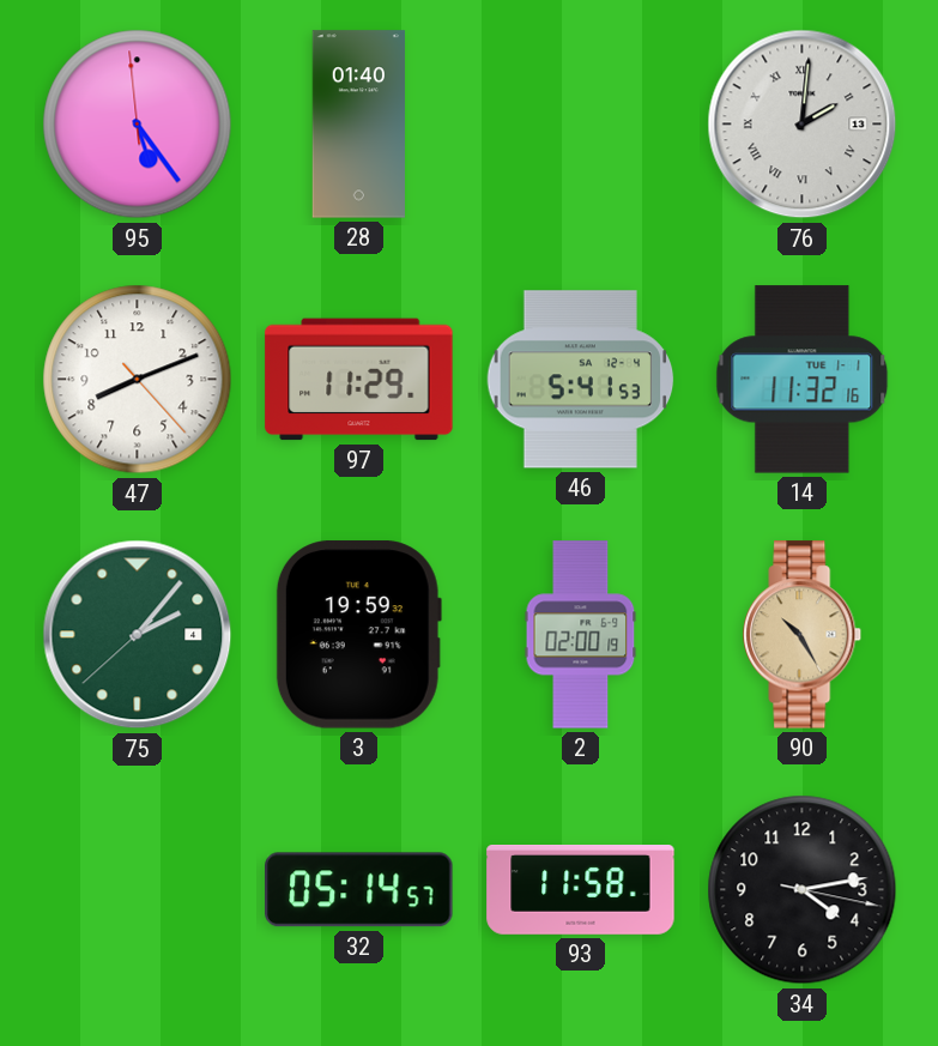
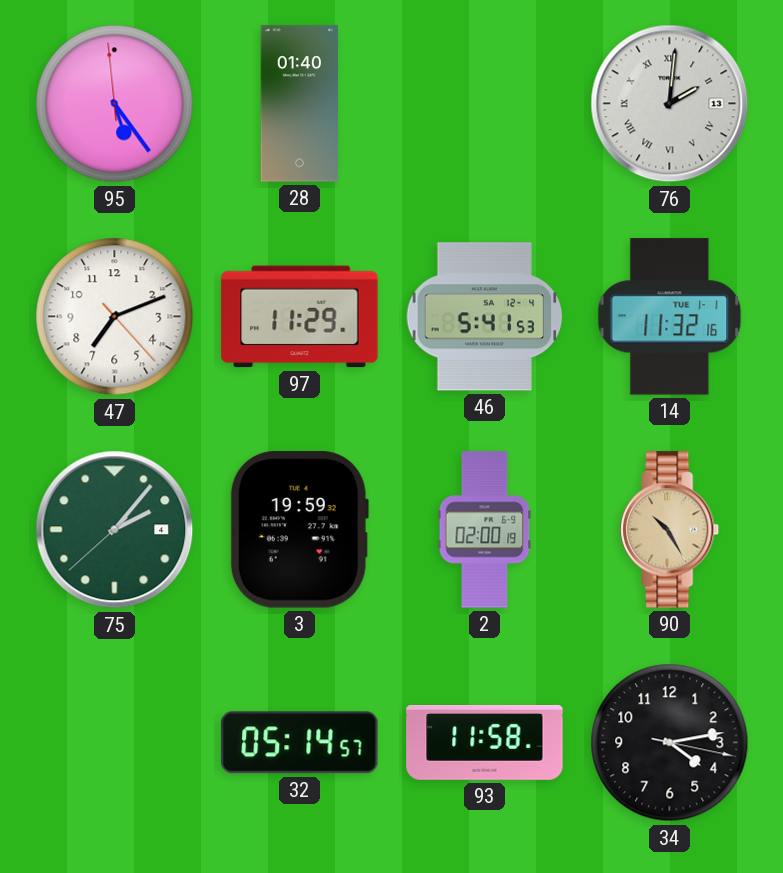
47: 8:11 -> 7:11 (115, 317)
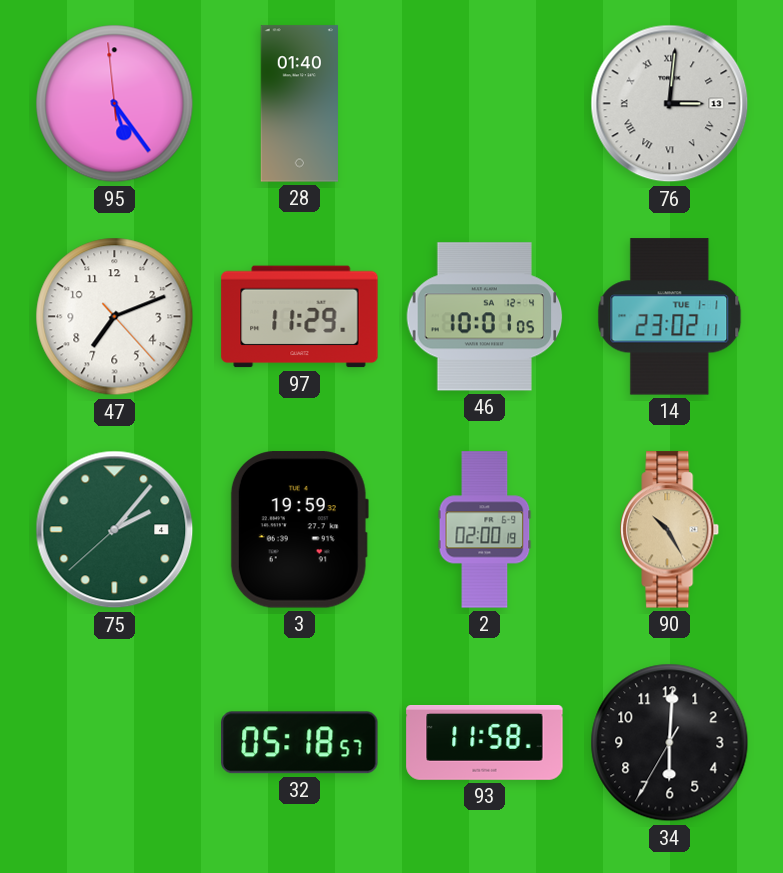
76: 2:01 -> 3:01 (670, 104)
46: 5:41 -> 10:01 (485, 317)
14: 11:32 -> 23:02 (670, 317)
32: 05:14 -> 05:18 (300, 743)
34: 4:13 -> 6:00 (670, 743)
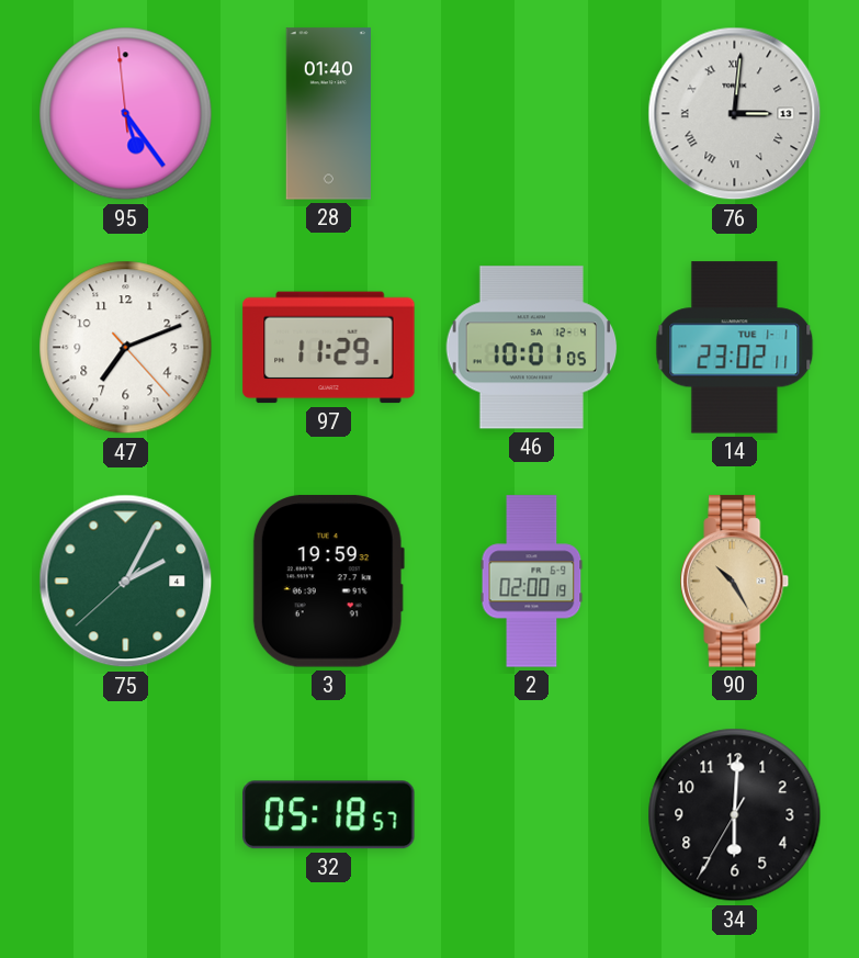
75: 2:06 -> 2:04 (126, 582)
93: 11:58 -> none (485, 743)
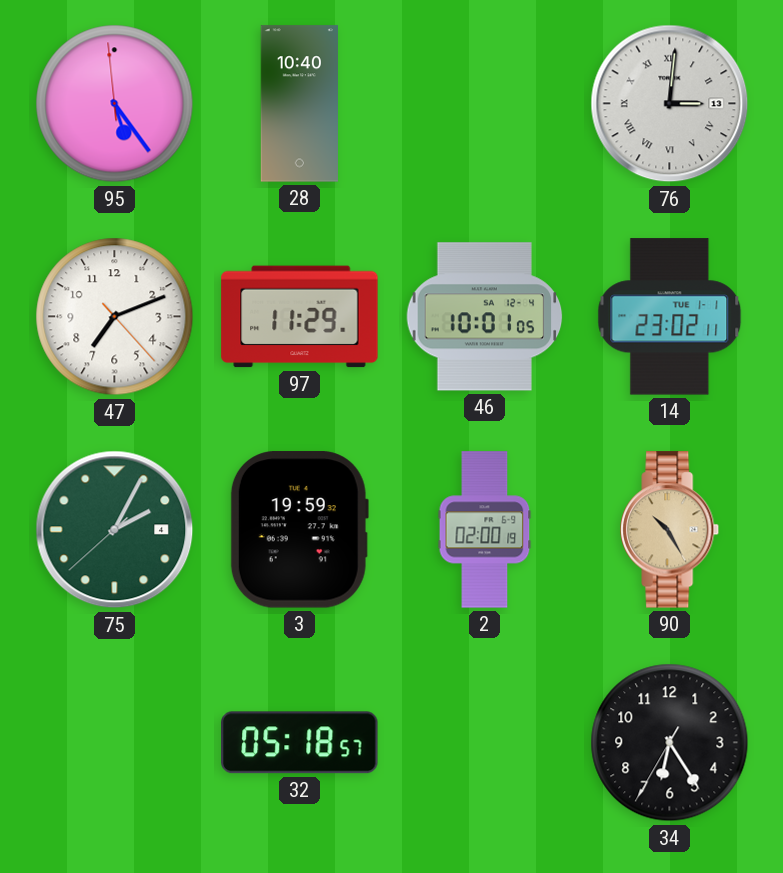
28: 01:40 -> 10:40 (299, 104)
34: 6:00 -> 6:24 (670, 743)
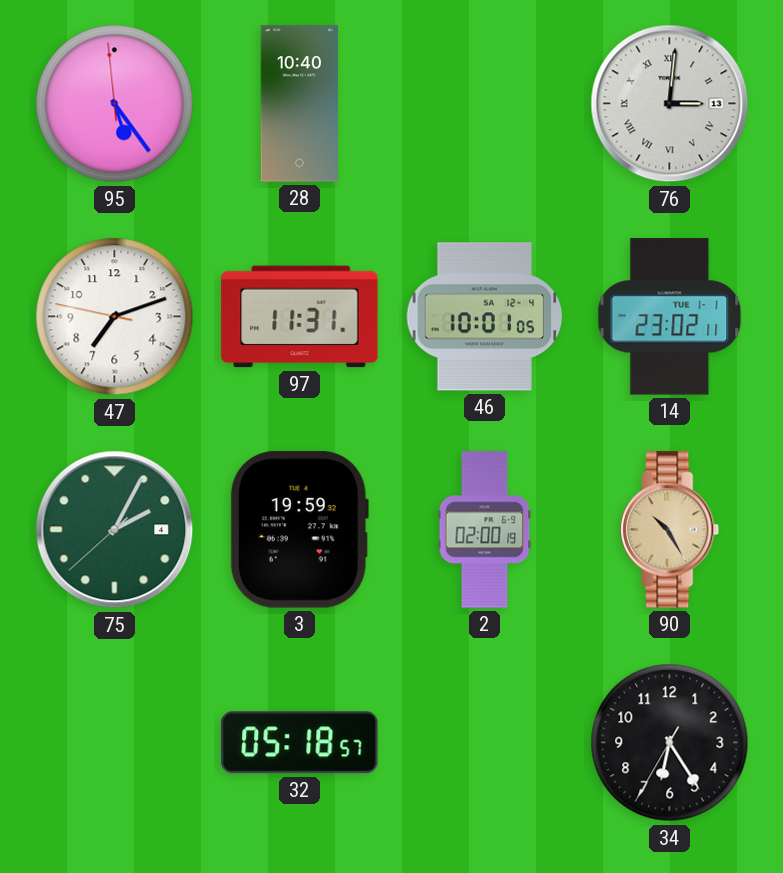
47: 7:11:23 -> 7:11:47 (115, 317)
97: 11:29 -> 11:31 (300, 317)
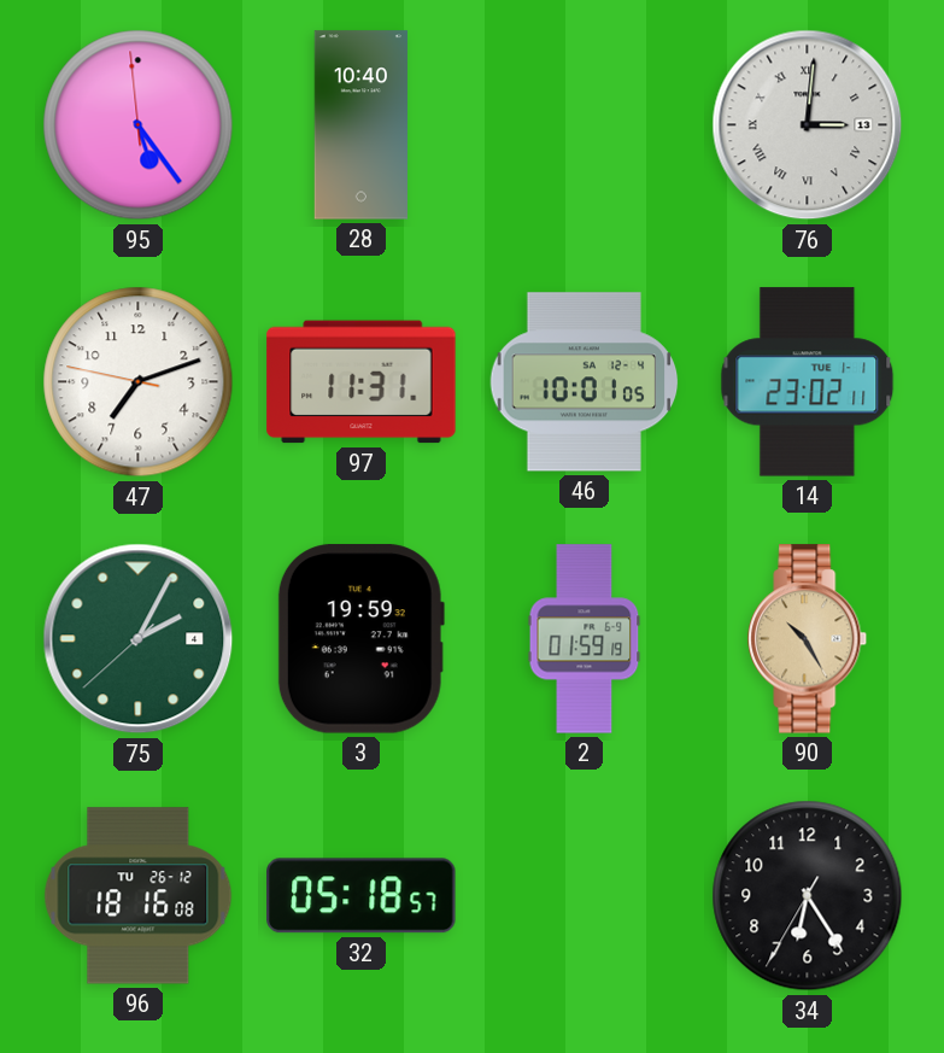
2: 02:00 -> 01:59 (585, 639)
96: none -> 18:16 (139, 896)
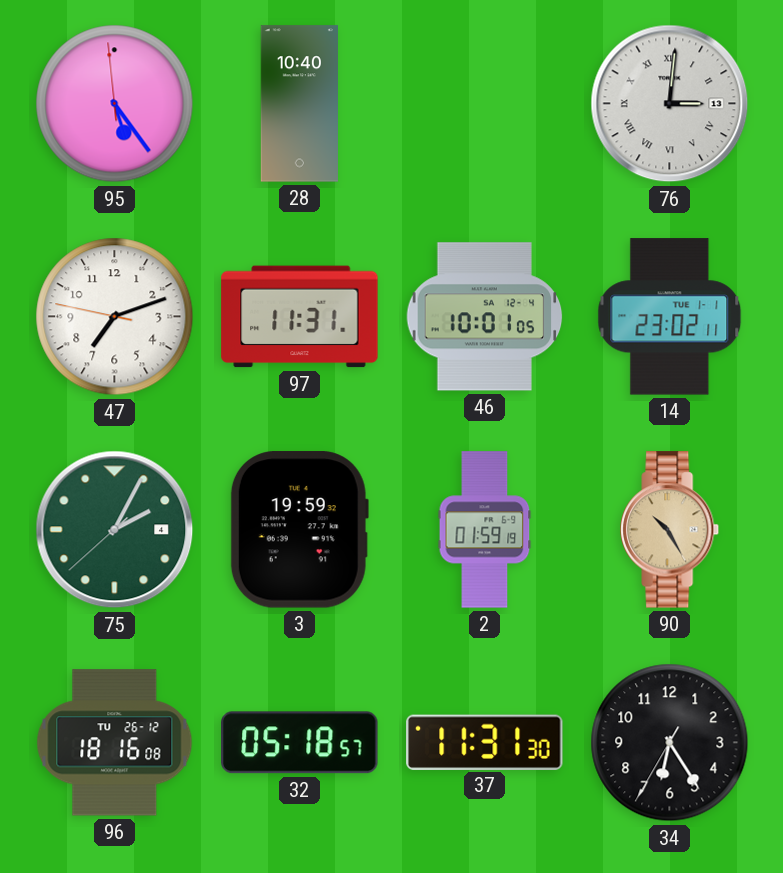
37: none -> 11:31 (485, 742)
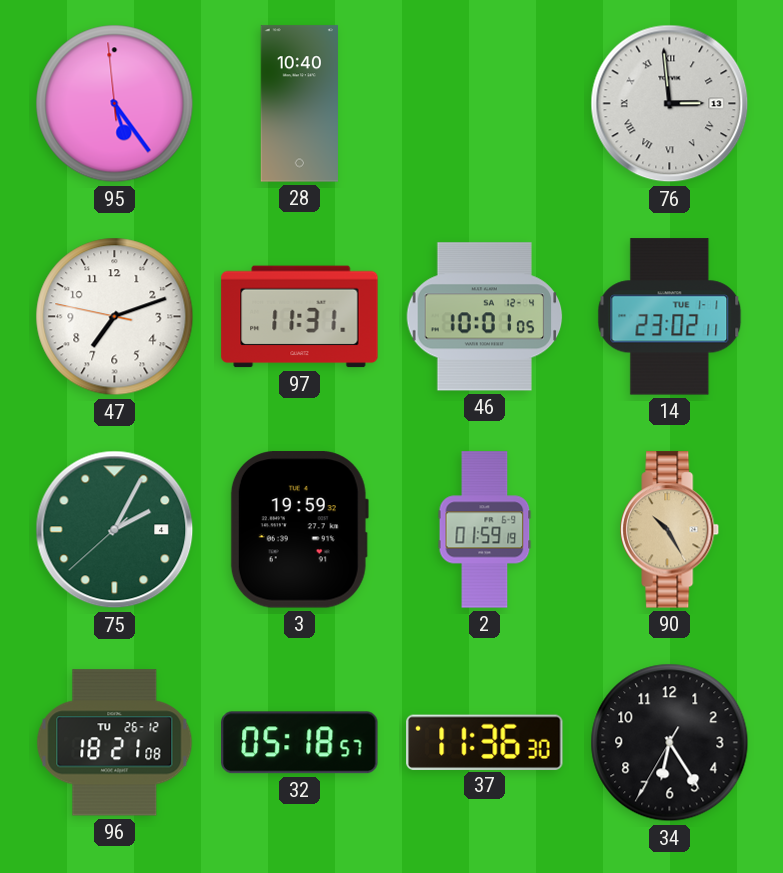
76: 3:01 -> 2:59 (670, 104)
96: 18:16 -> 18:21 (115, 743)
37: 11:31 -> 11:36 (485, 742)
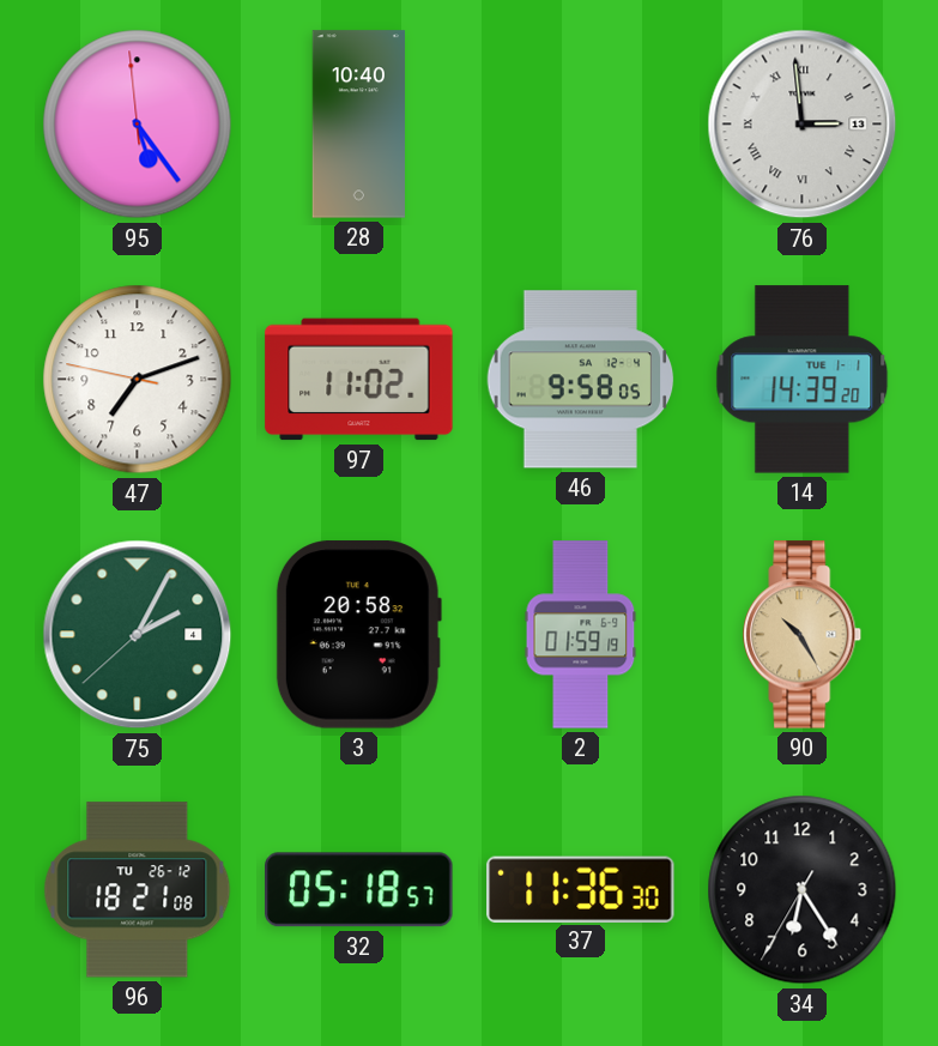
97: 11:31 -> 11:02 (359, 380)
46: 10:01 -> 9:58 (581, 380)
14: 23:02 -> 14:39 (803, 380)
3: 19:59 -> 20:58 (358, 635)
